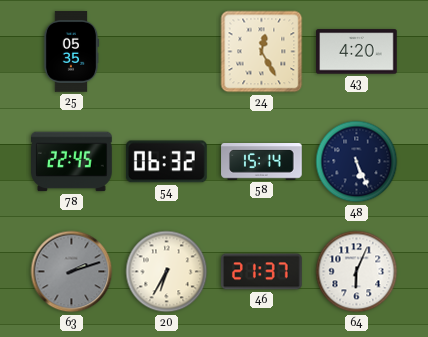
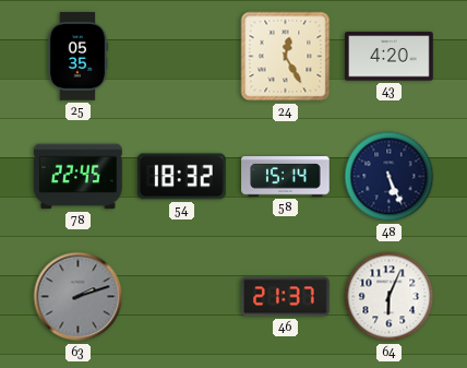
54: 06:32 -> 18:32 (181, 177)
20: 6:35 -> none (167, 272)
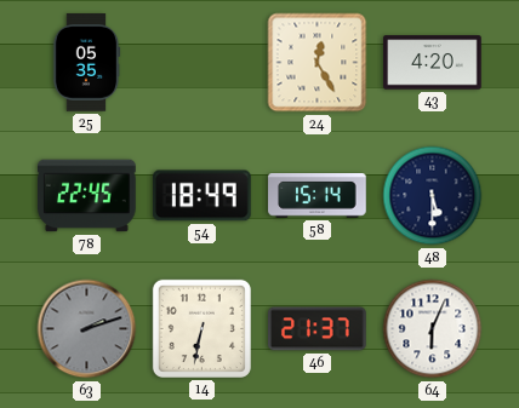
54: 18:32 -> 18:49 (201, 196)
48: 5:26 -> 5:30 (433, 196)
14: none -> 6:32 (201, 328)
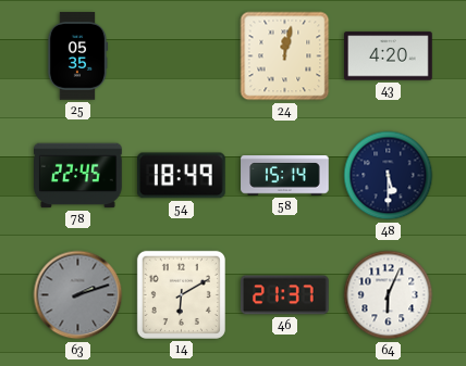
24: 12:25 -> 12:02 (285, 56)
14: 6:32 -> 6:10 (181, 294)
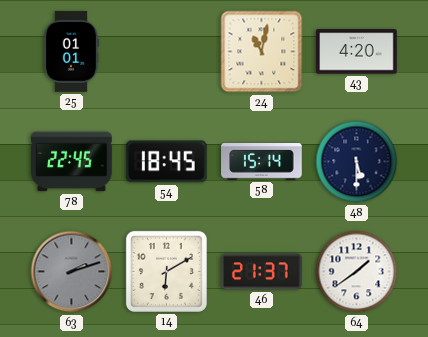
25: 05:35 -> 01:01 (71, 52)
24: 12:02 -> 11:02 (262, 52)
54: 18:49 -> 18:45 (166, 162)
64: 6:04 -> 1:39 (357, 272)
